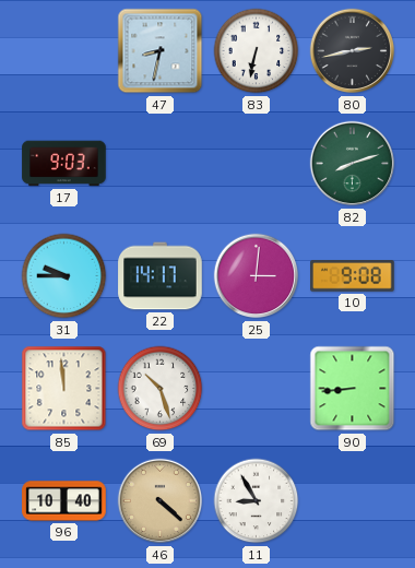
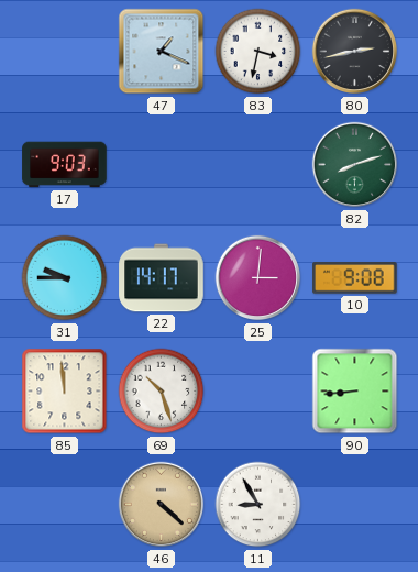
47: 8:32 -> 1:19 (162, 52)
83: 6:32 -> 3:32 (258, 52)
96: 10:40 -> none (64, 501)
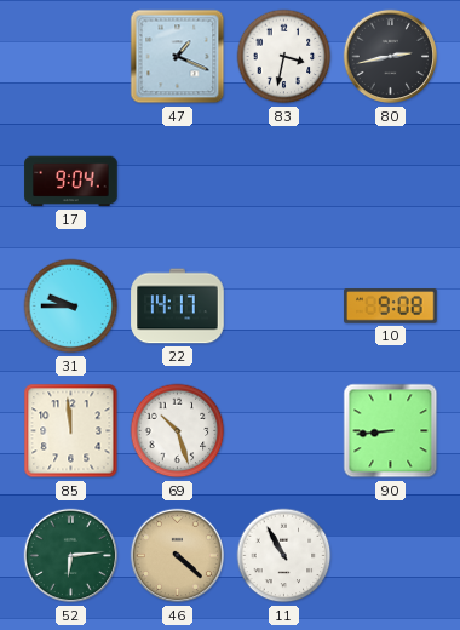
17: 9:03 -> 9:04 (71, 182)
82: 8:12 -> none (355, 165)
25: 3:01 -> none (258, 278)
52: none -> 6:14 (71, 556)
11: 8:55 -> 10:55 (284, 556)
